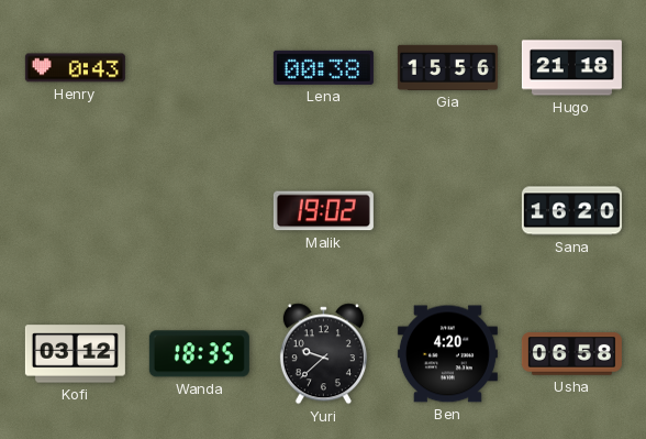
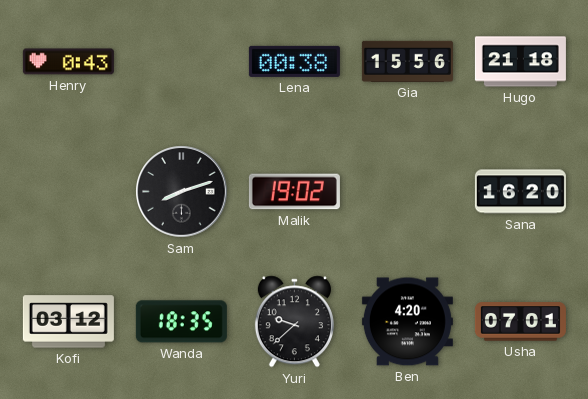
Sam: none -> 8:12 (182, 192)
Usha: 06:58 -> 07:01 (520, 322)
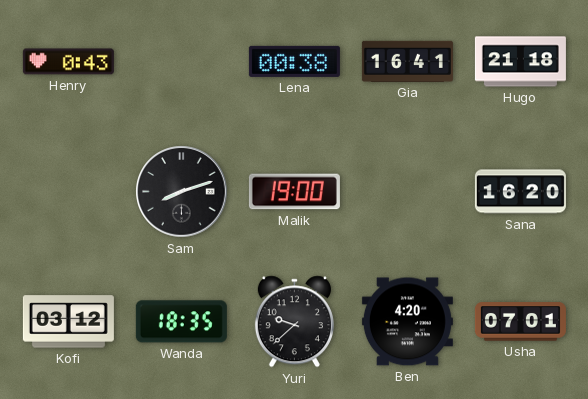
Gia: 15:56 -> 16:41 (407, 61)
Malik: 19:02 -> 19:00 (294, 192)
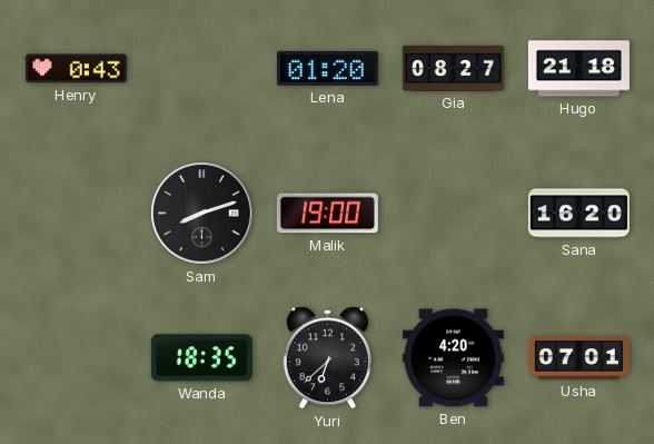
Lena: 00:38 -> 01:20 (327, 68)
Gia: 16:41 -> 08:27 (453, 68)
Kofi: 03:12 -> none (68, 322)
Yuri: 9:38 -> 6:38 (327, 358)
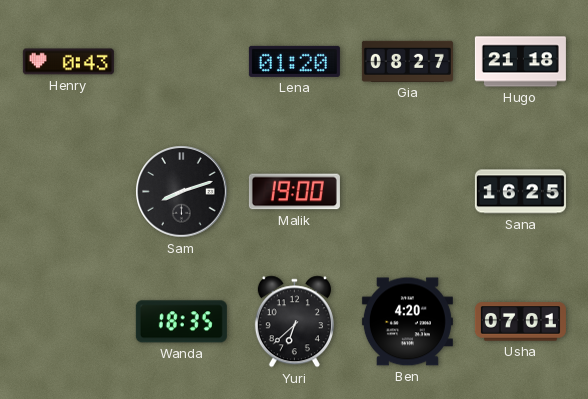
Sana: 16:20 -> 16:25 (520, 192)
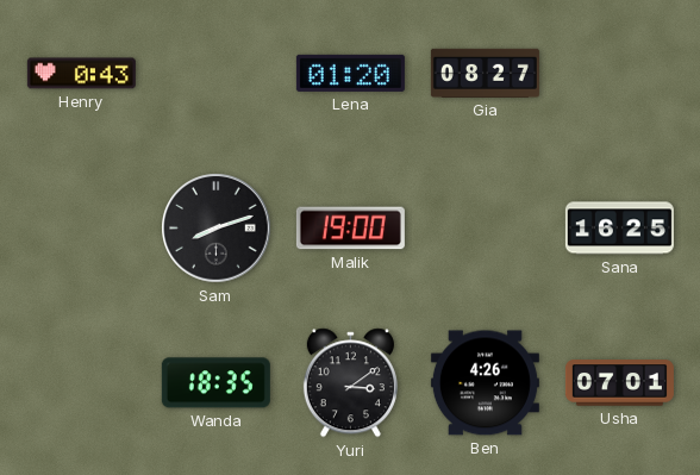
Hugo: 21:18 -> none (520, 62)
Yuri: 6:38 -> 3:09 (350, 383)
Ben: 4:20 -> 4:26 (485, 383)
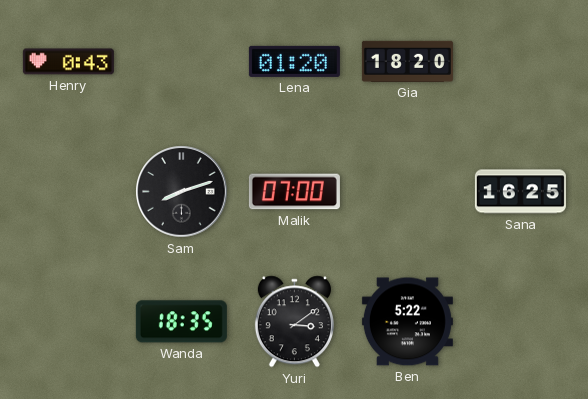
Gia: 08:27 -> 18:20 (407, 61)
Malik: 19:00 -> 07:00 (294, 192)
Ben: 4:26 -> 5:22 (407, 322)
Usha: 07:01 -> none (619, 383)
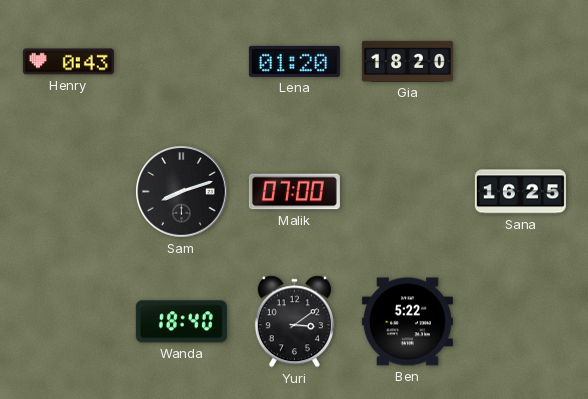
Wanda: 18:35 -> 18:40 (181, 322)
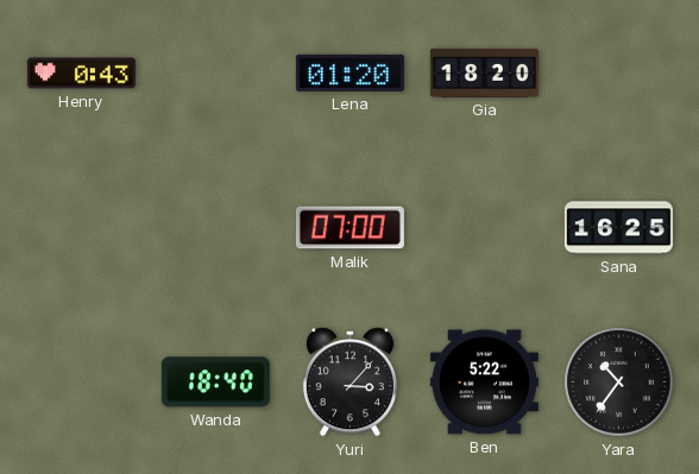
Sam: 8:12 -> none (182, 192)
Yuri: 3:09 -> 3:07 (349, 383)
Yara: none -> 10:36 (619, 383)
